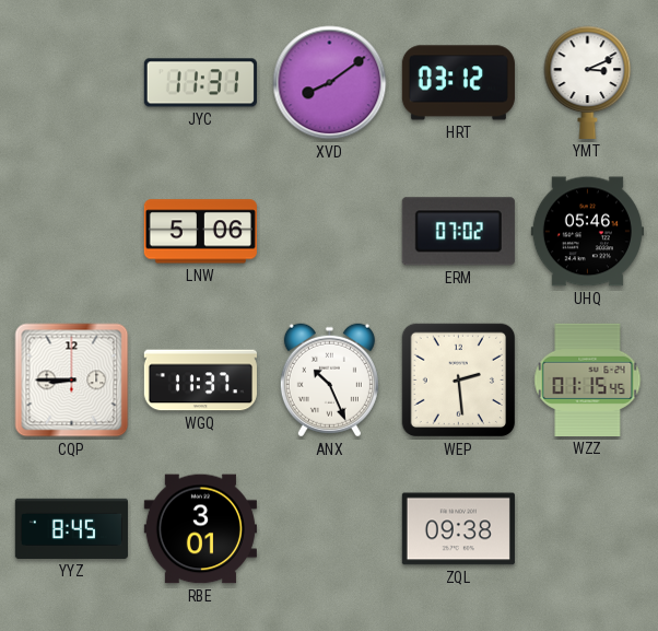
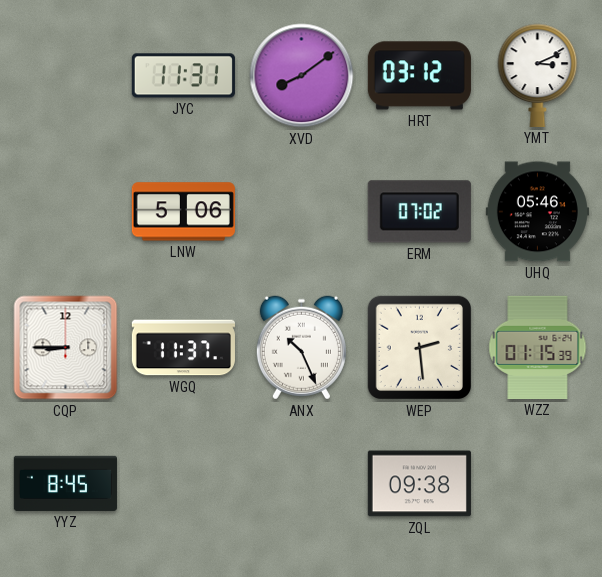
WZZ: 01:15:45 -> 01:15:39 (538, 347)
RBE: 3:01 -> none (200, 529)
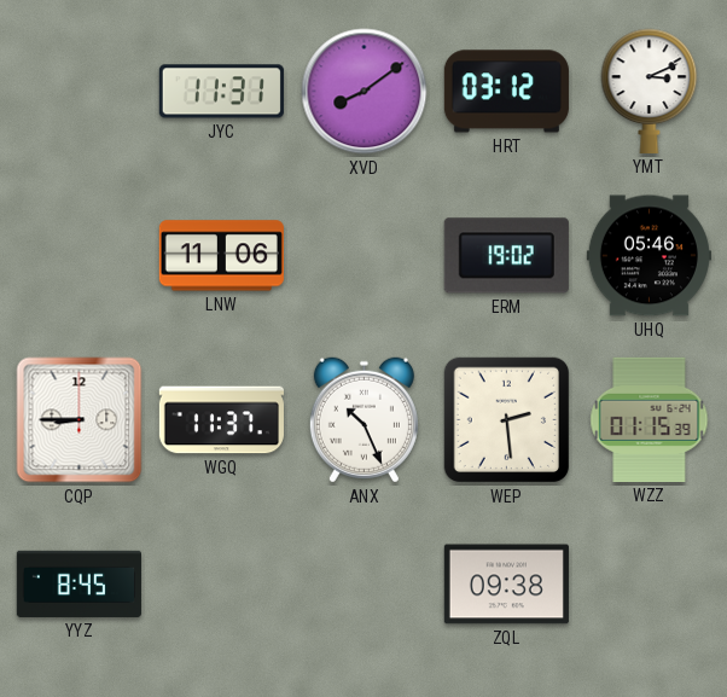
LNW: 5:06 -> 11:06 (221, 256)
ERM: 07:02 -> 19:02 (506, 256)
